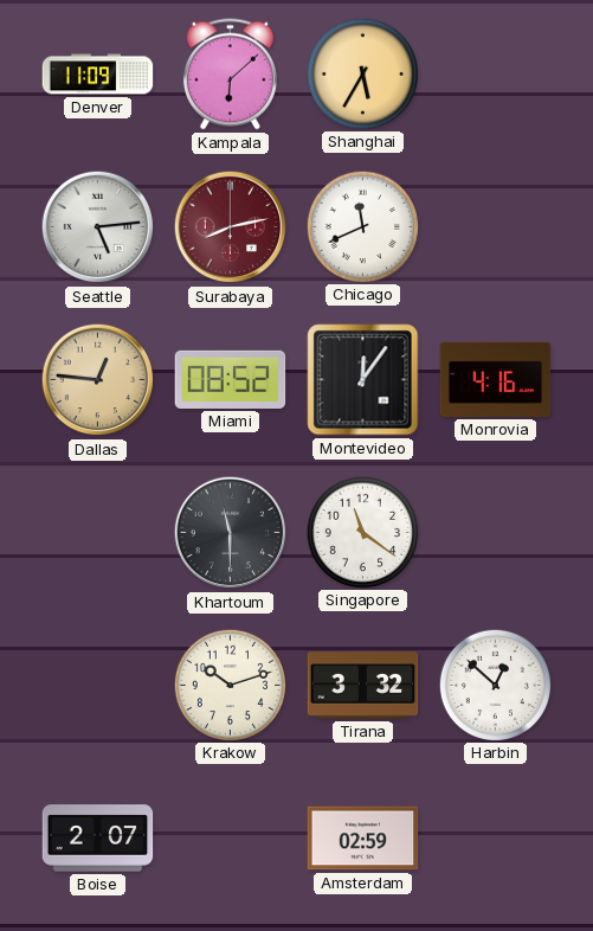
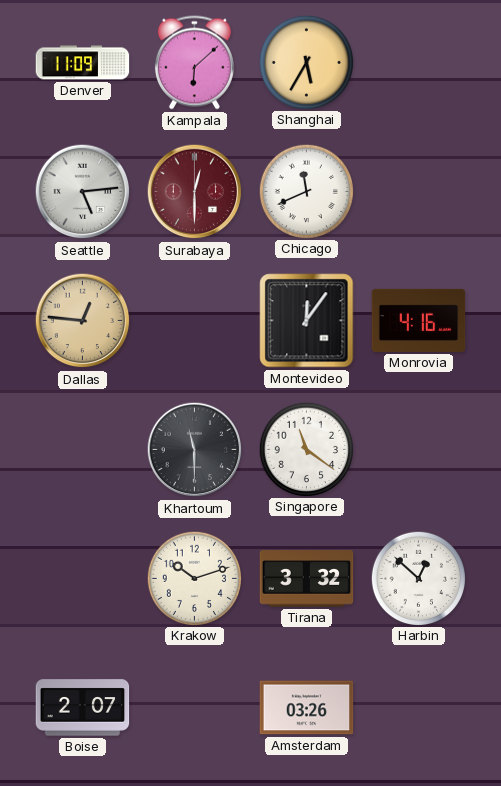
Surabaya: 8:13 -> 12:30 (195, 192)
Miami: 08:52 -> none (231, 379)
Amsterdam: 02:59 -> 03:26 (307, 708)
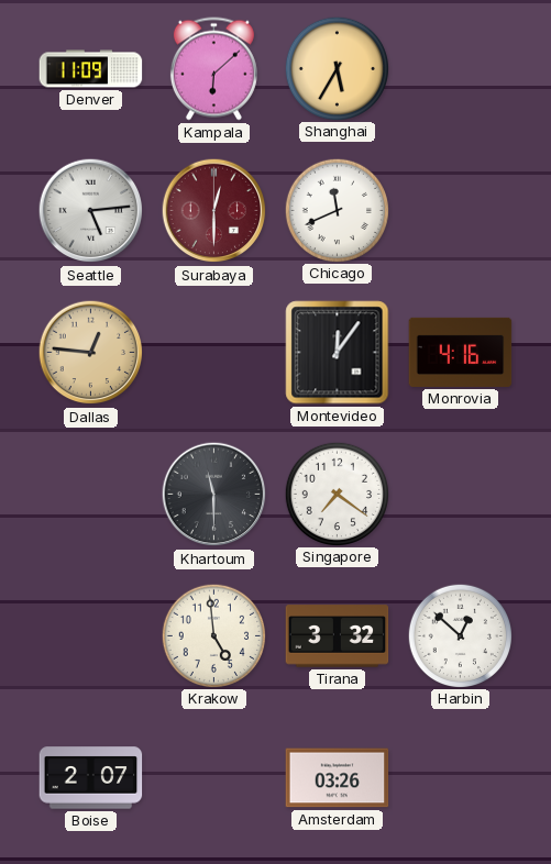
Singapore: 11:21 -> 7:21 (337, 494)
Krakow: 10:12 -> 4:59 (213, 635)
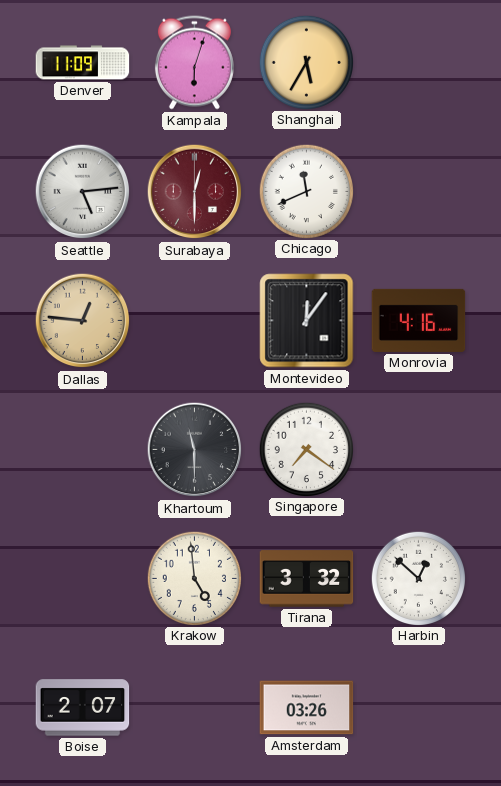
Kampala: 6:08 -> 6:03 (194, 63)
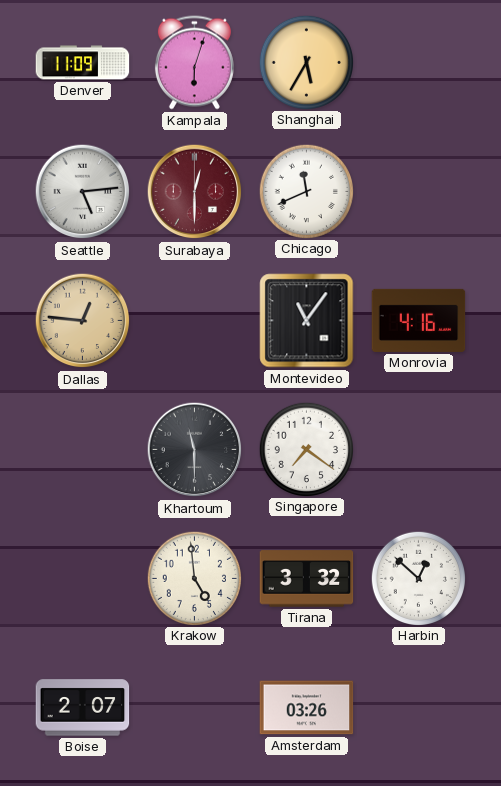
Montevideo: 12:06 -> 11:06 (307, 321)
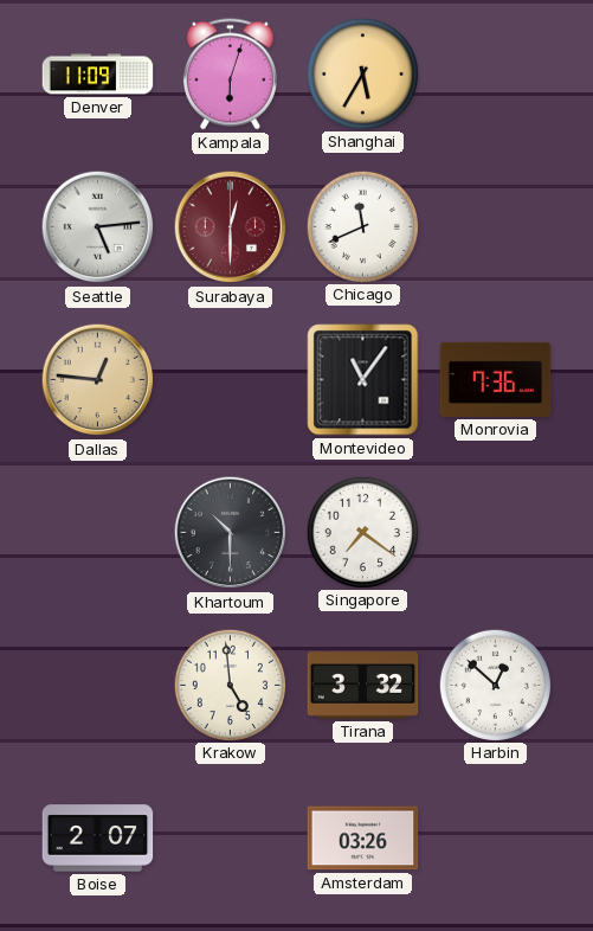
Monrovia: 4:16 -> 7:36 (496, 379)
Khartoum: 11:30 -> 10:30 (231, 533)
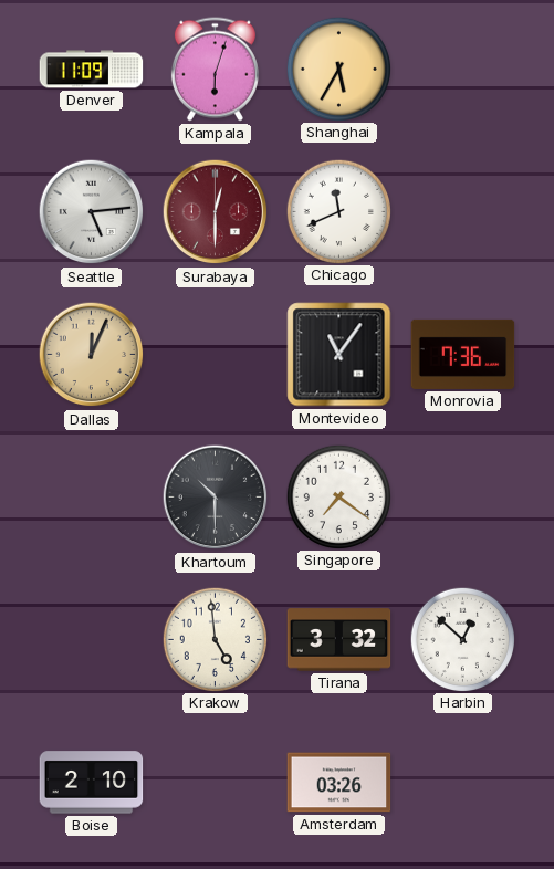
Dallas: 12:46 -> 12:04 (92, 355)
Boise: 2:07 -> 2:10 (92, 783)
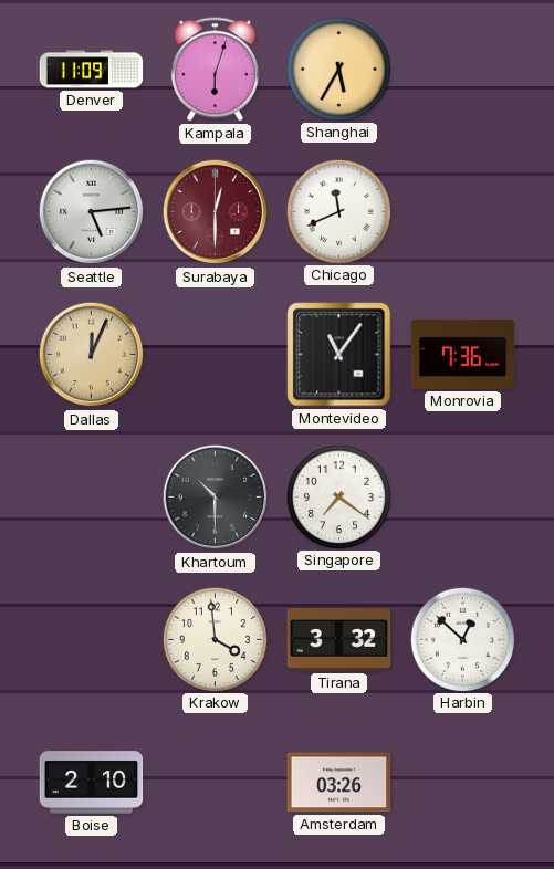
Krakow: 4:59 -> 3:59 (215, 639)
